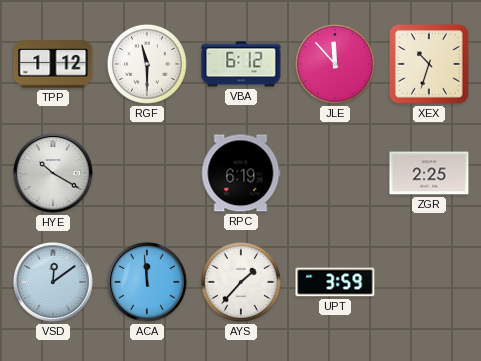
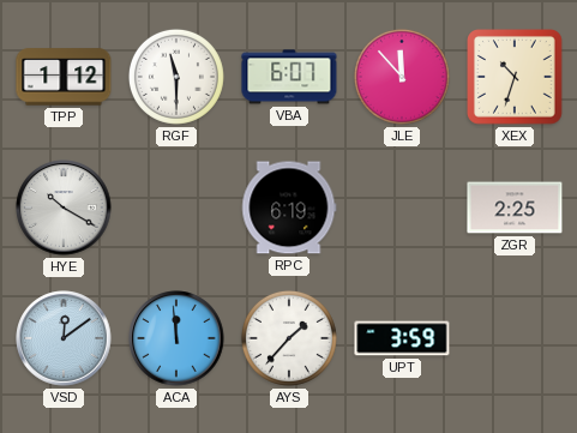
VBA: 6:12 -> 6:07 (289, 77)
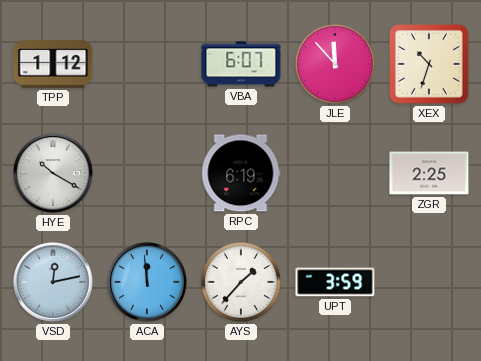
RGF: 11:30 -> none (176, 77)
VSD: 12:09 -> 12:13 (53, 282)
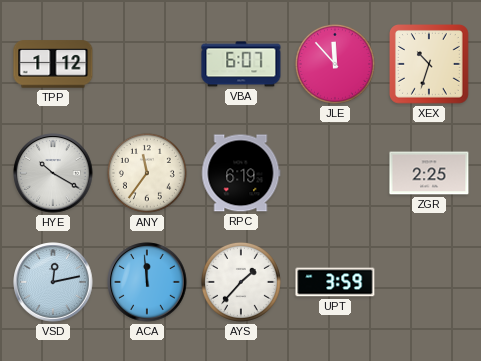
ANY: none -> 11:36 (147, 173)
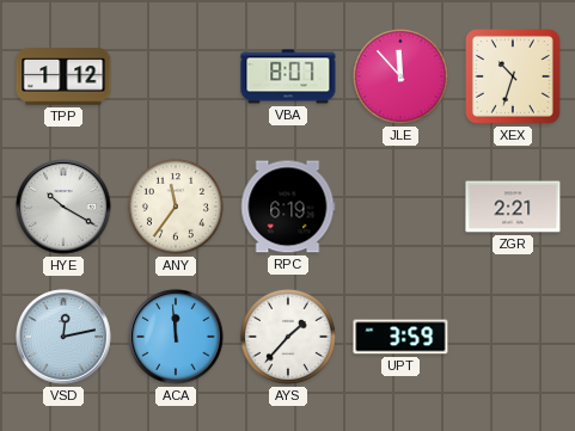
VBA: 6:07 -> 8:07 (288, 76)
ZGR: 2:25 -> 2:21 (513, 207)
